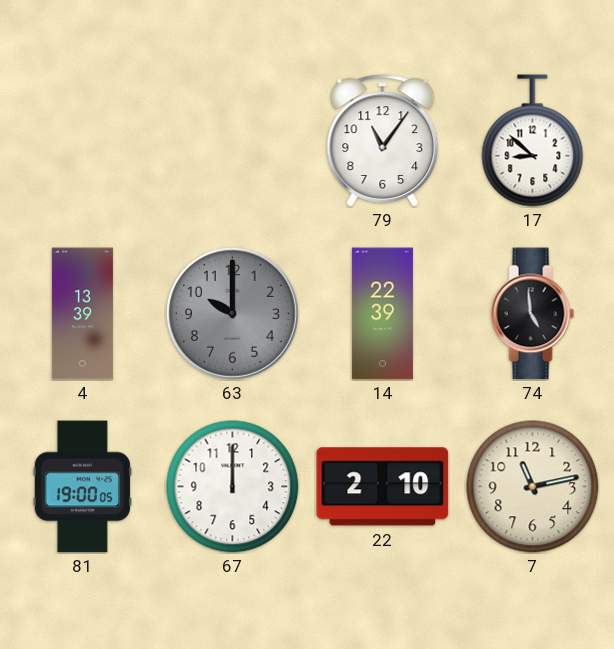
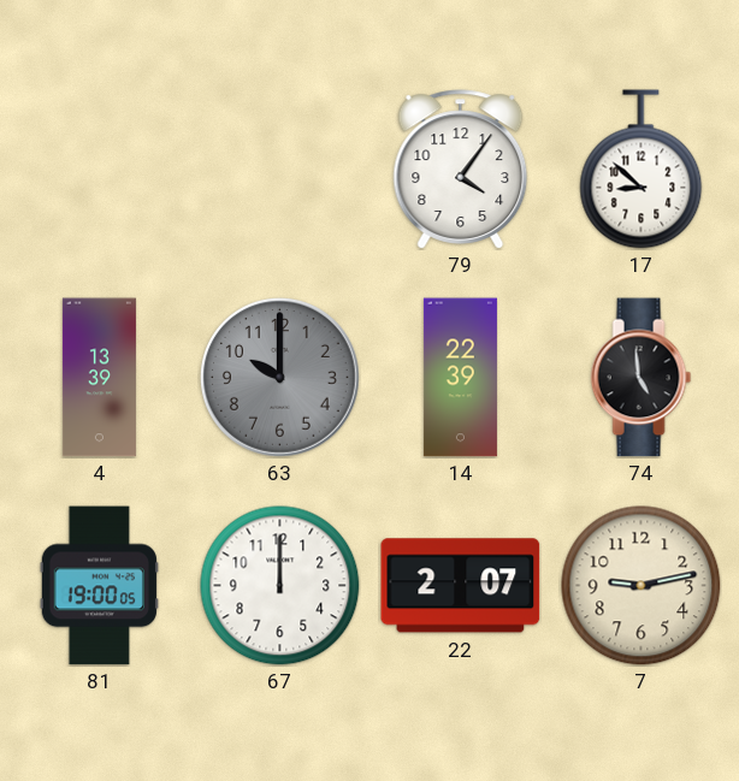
79: 11:06 -> 4:06 (461, 170)
22: 2:10 -> 2:07 (461, 586)
7: 11:13 -> 9:13 (642, 586)
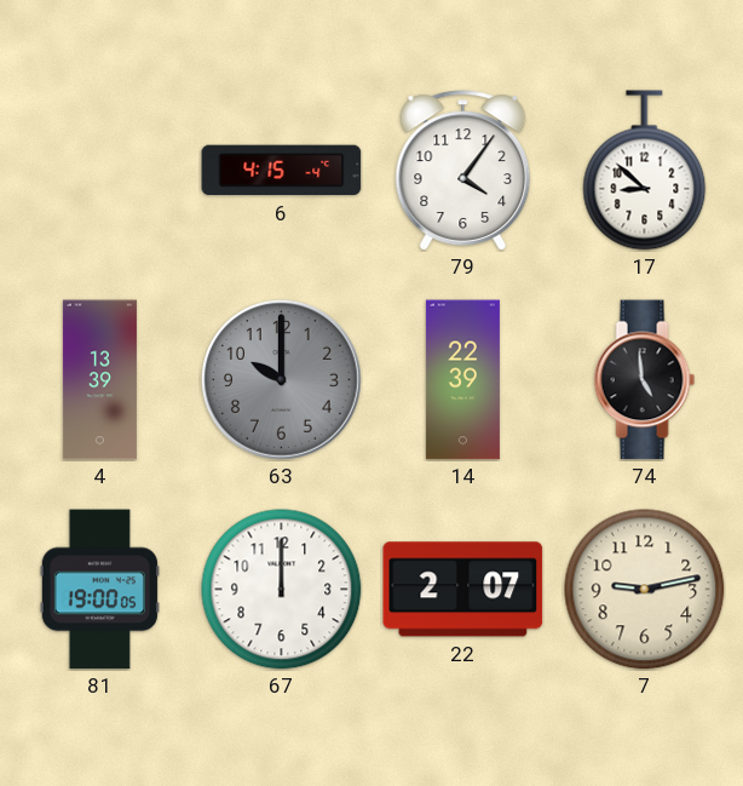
6: none -> 4:15 (282, 171)
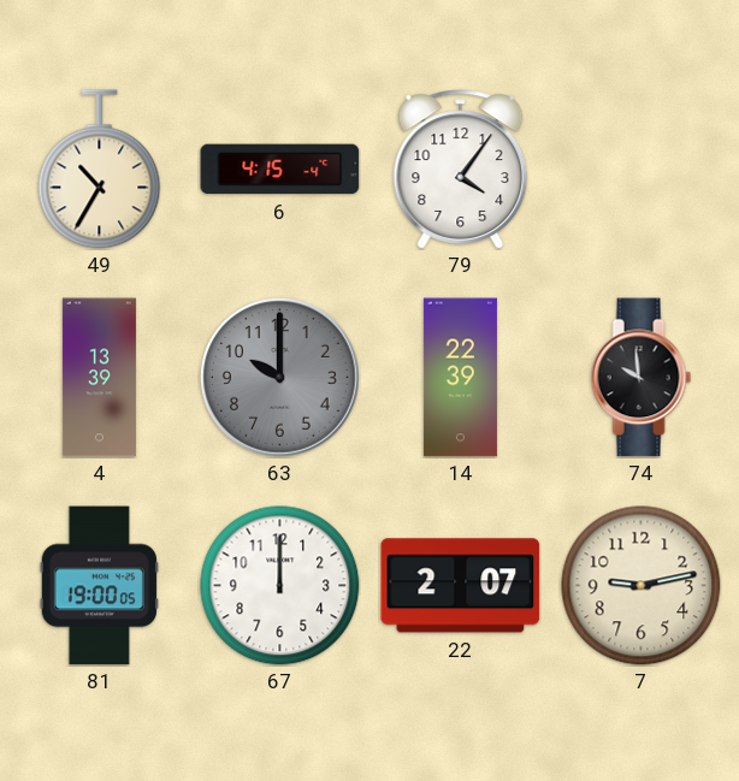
49: none -> 10:35 (100, 170)
17: 8:52 -> none (645, 171)
74: 4:59 -> 9:59 (642, 378)
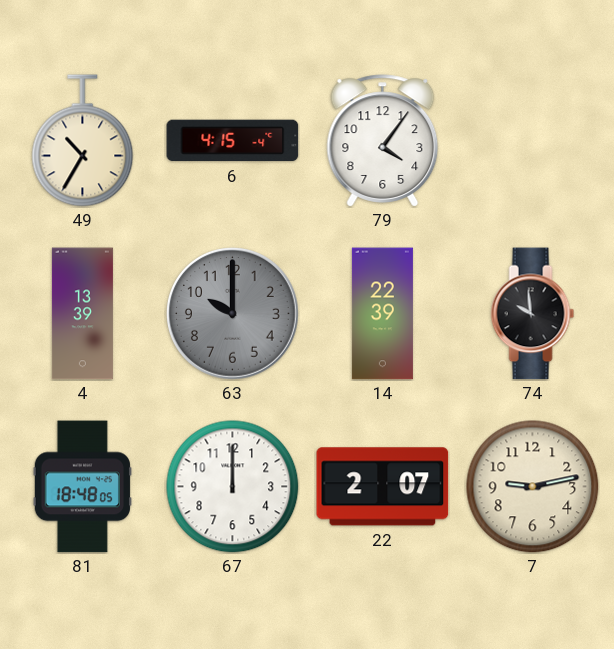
81: 19:00 -> 18:48 (82, 487)
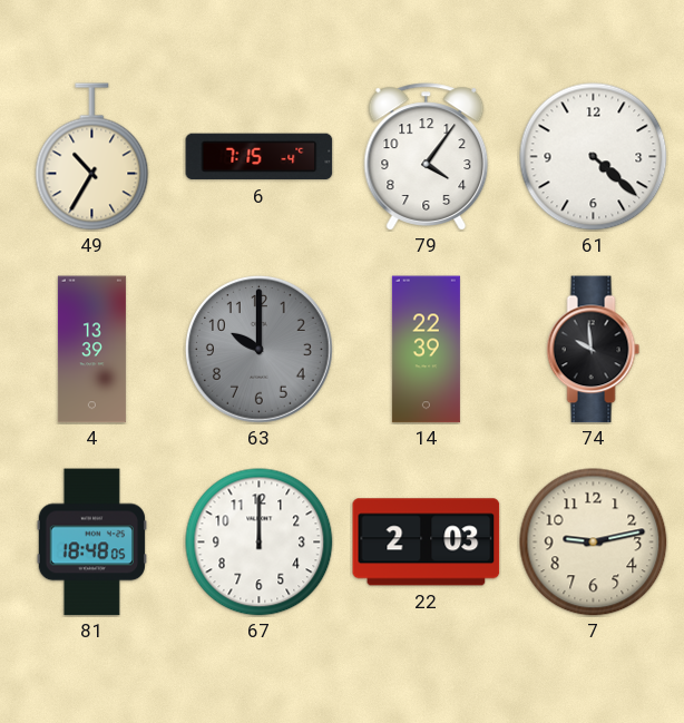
6: 4:15 -> 7:15 (260, 157)
61: none -> 4:22 (594, 157)
22: 2:07 -> 2:03 (427, 543)
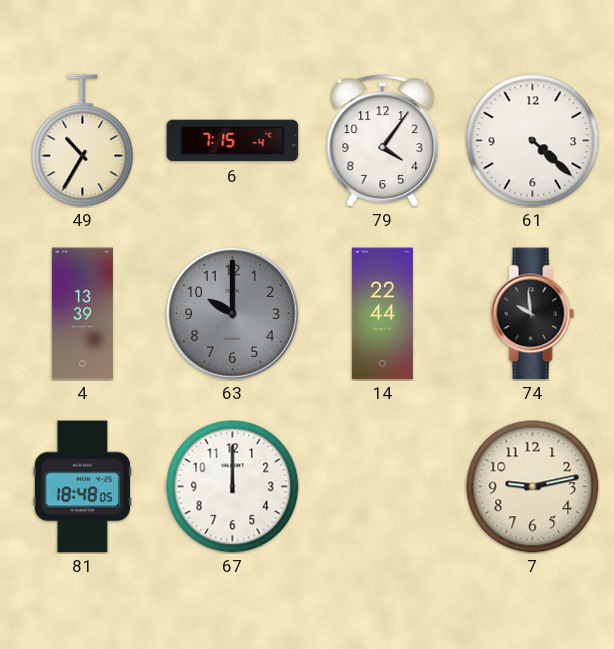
14: 22:39 -> 22:44 (382, 314)
22: 2:03 -> none (427, 543)
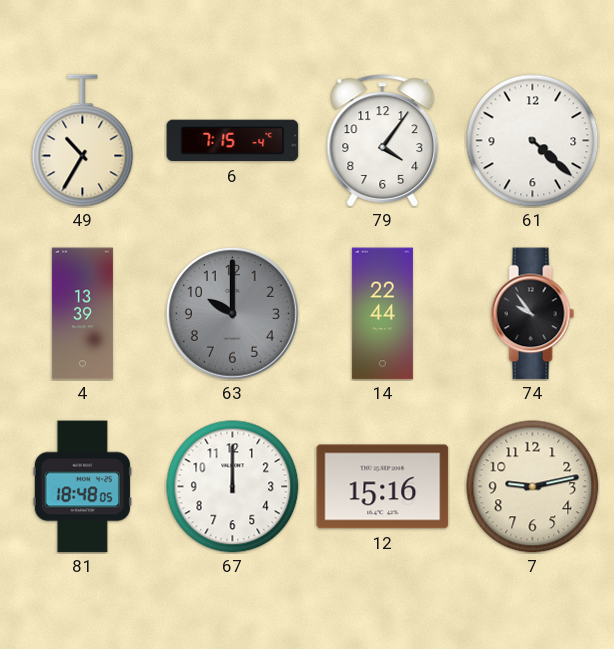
74: 9:59 -> 9:54 (533, 314)
12: none -> 15:16 (383, 487)
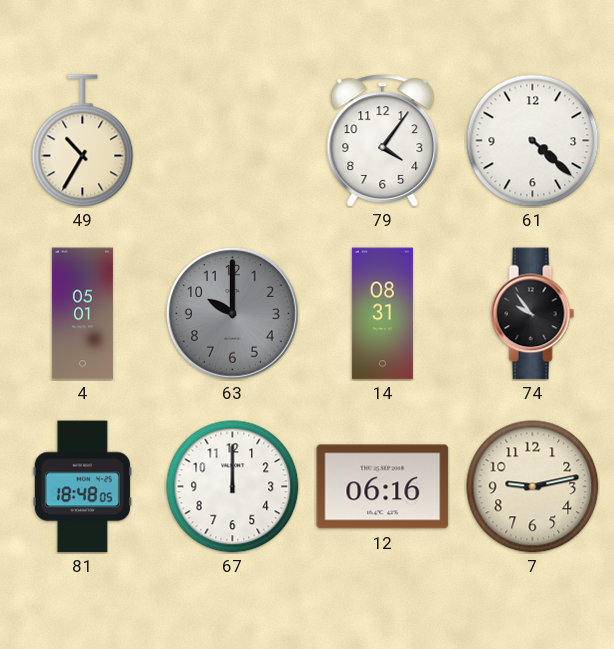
6: 7:15 -> none (233, 141)
4: 13:39 -> 05:01 (82, 314)
14: 22:44 -> 08:31 (382, 314)
12: 15:16 -> 06:16 (383, 487)
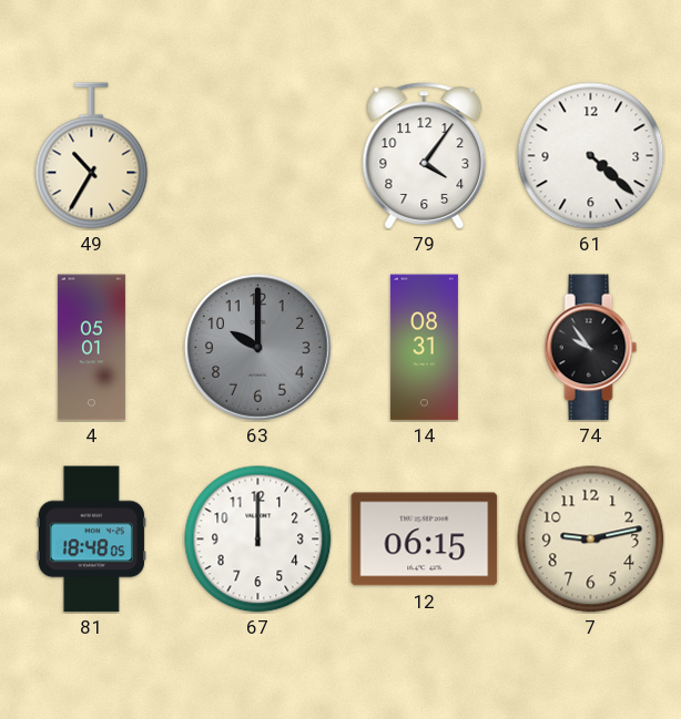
12: 06:16 -> 06:15 (425, 540)
